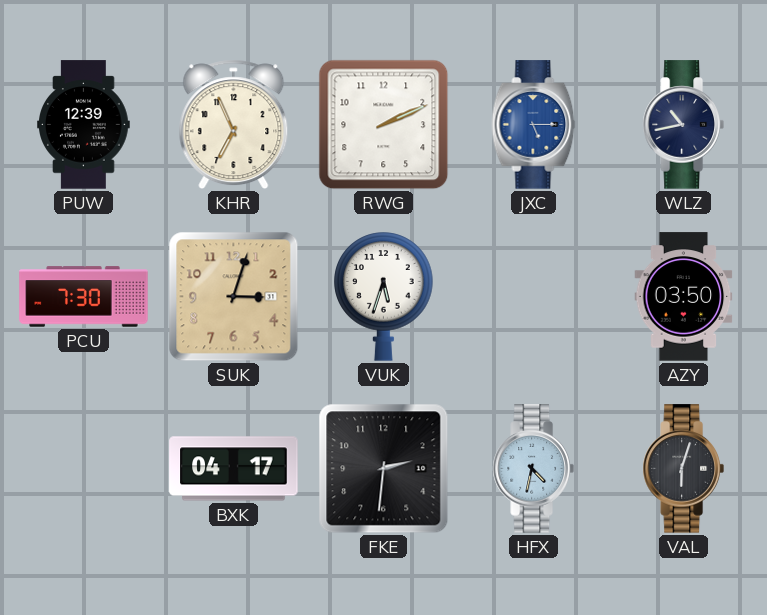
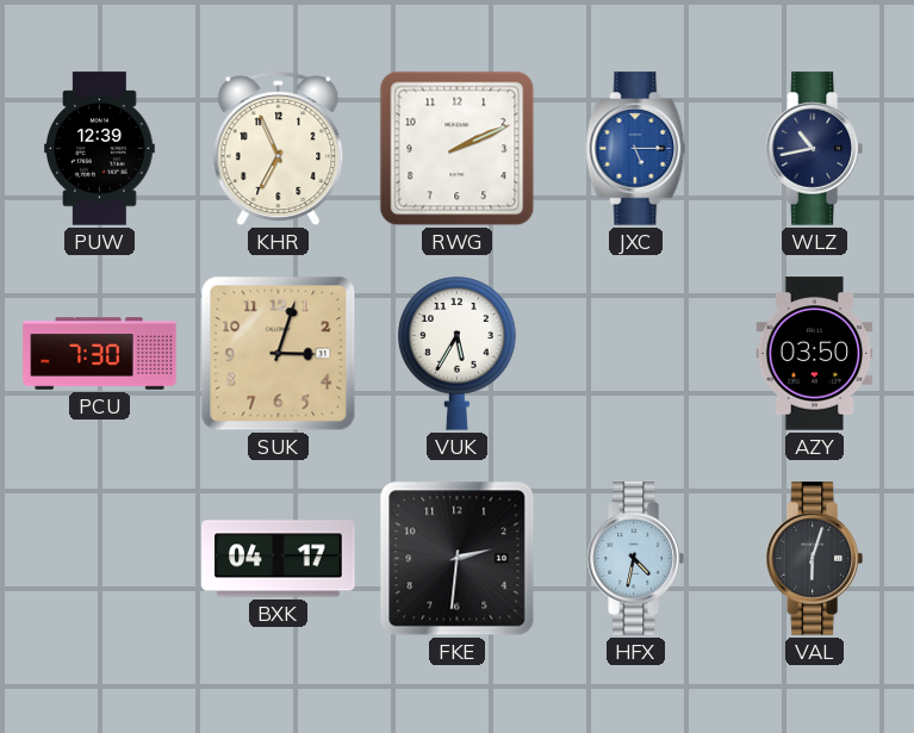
VUK: 5:33 -> 5:35 (458, 354)
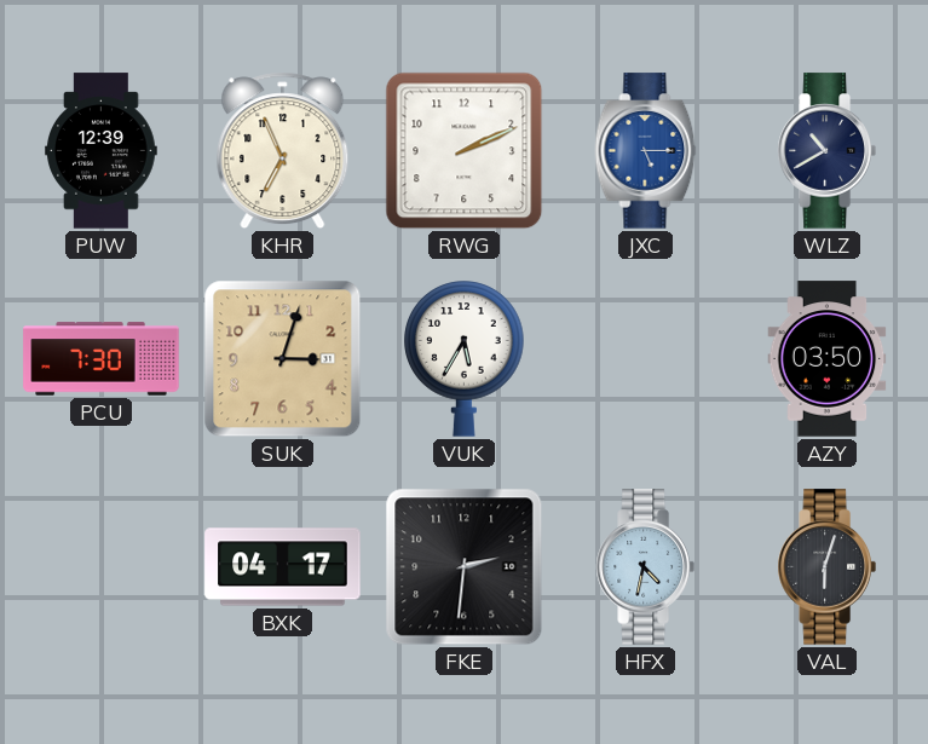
WLZ: 10:43 -> 10:40 (826, 151)
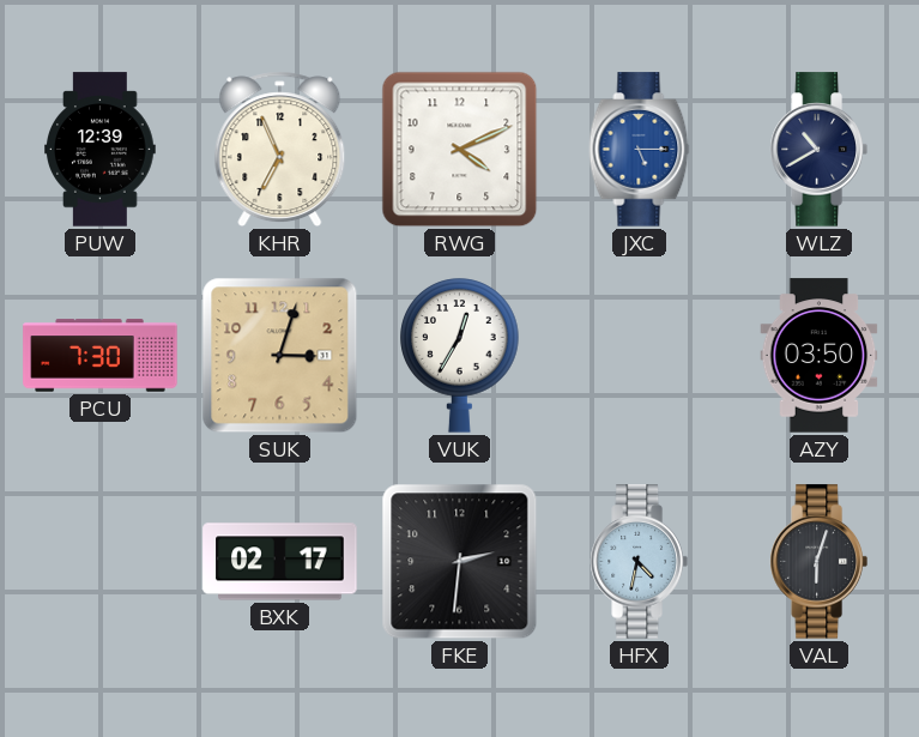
RWG: 2:11 -> 4:11 (460, 150)
VUK: 5:35 -> 12:35 (460, 356)
BXK: 04:17 -> 02:17 (280, 562)
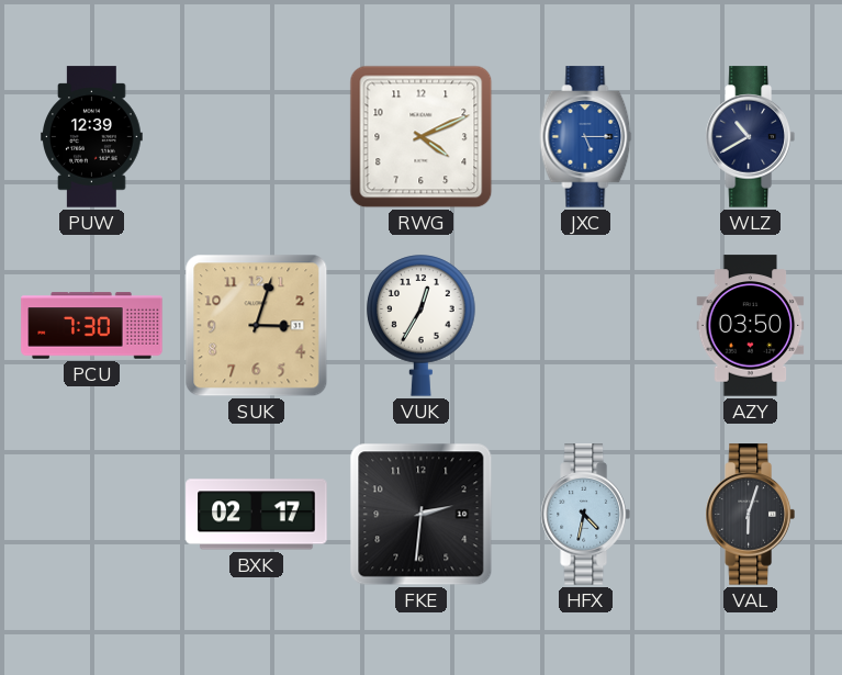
KHR: 6:56 -> none (280, 150)
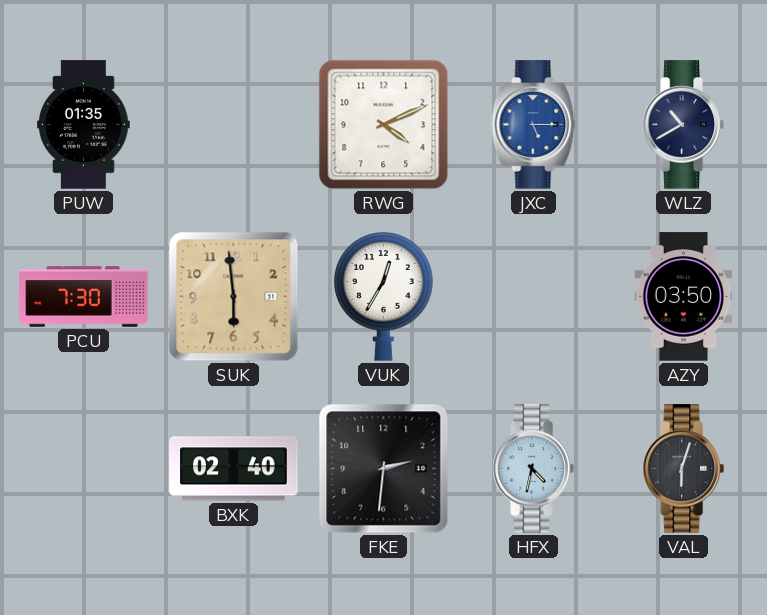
PUW: 12:39 -> 01:35 (84, 125)
SUK: 3:03 -> 5:59 (234, 297)
BXK: 02:17 -> 02:40 (234, 469)
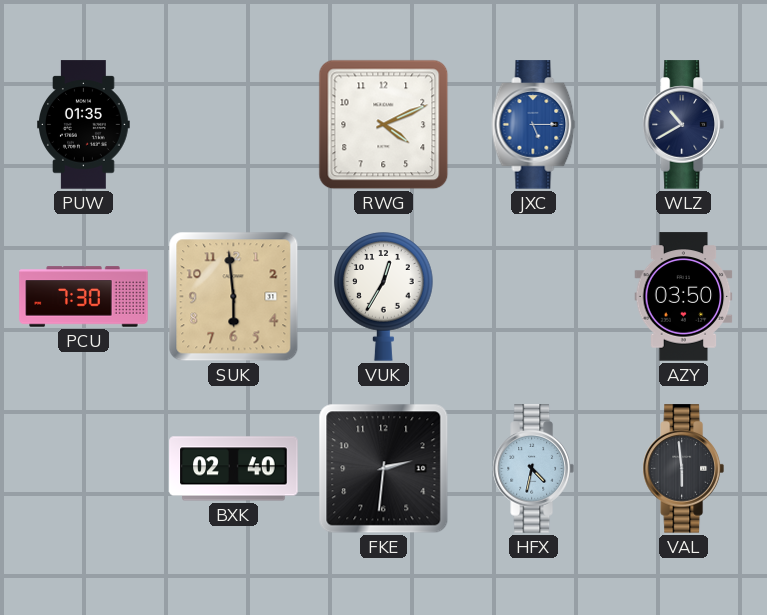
VAL: 6:03 -> 5:59 (683, 469)
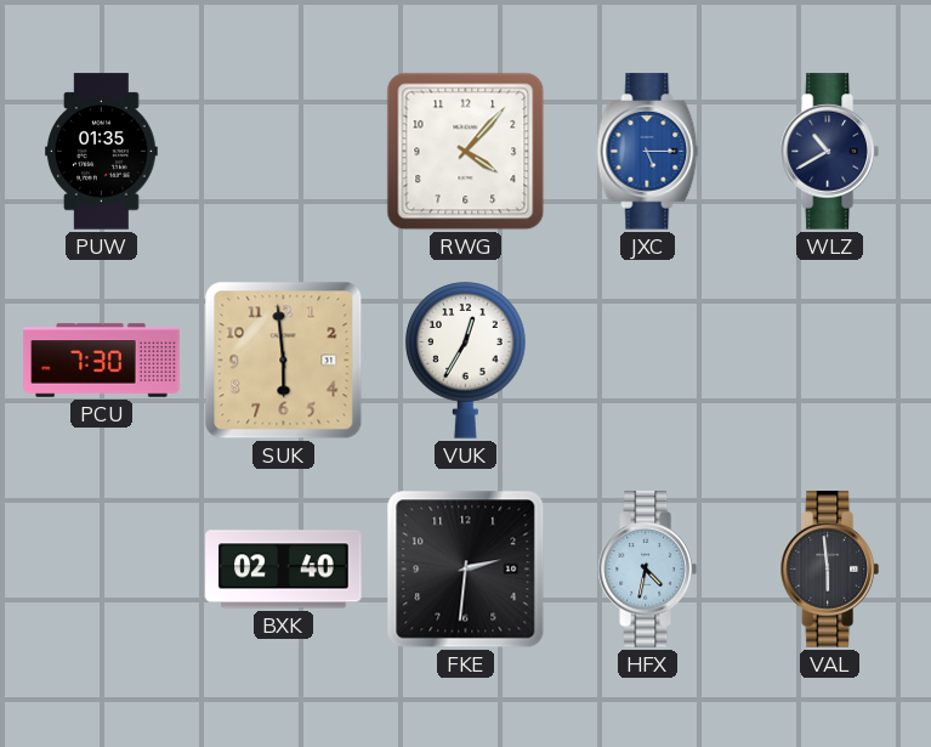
RWG: 4:11 -> 4:07 (466, 152)
AZY: 03:50 -> none (684, 297)
